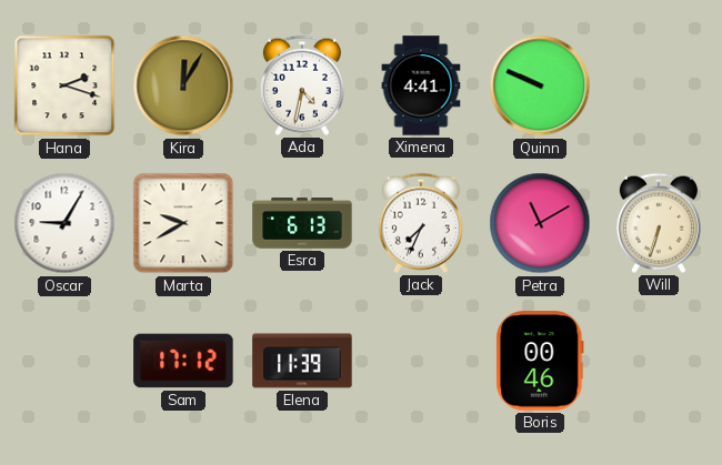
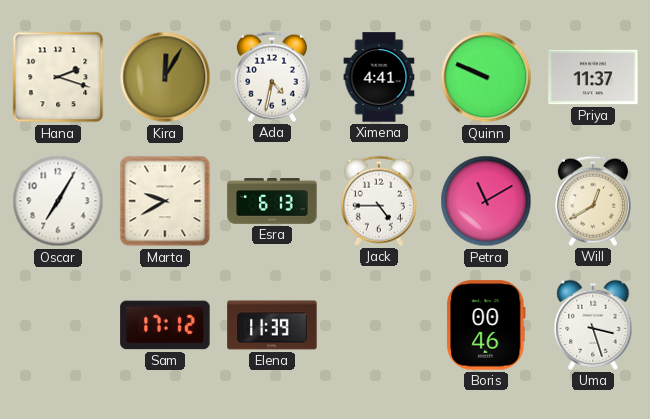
Priya: none -> 11:37 (593, 77)
Oscar: 9:05 -> 7:05 (58, 201)
Jack: 7:34 -> 4:45 (379, 201)
Will: 6:33 -> 12:40 (593, 201)
Uma: none -> 3:27 (593, 325)
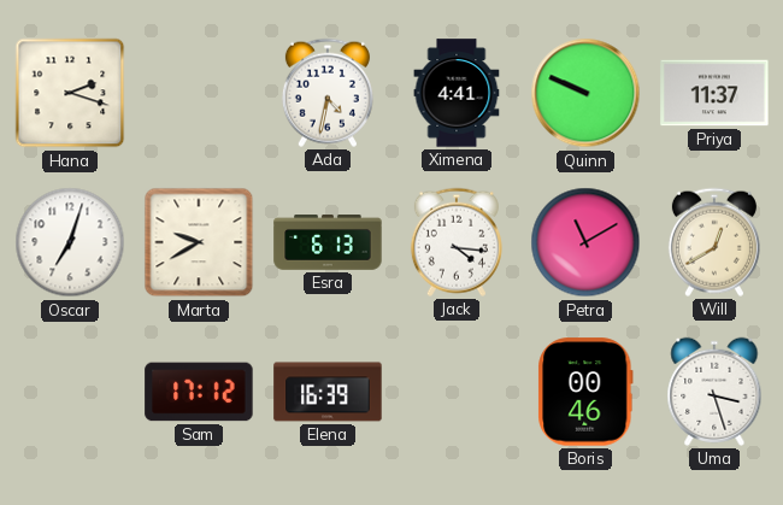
Kira: 12:05 -> none (165, 77)
Oscar: 7:05 -> 7:03 (70, 242)
Jack: 4:45 -> 4:16 (457, 242)
Elena: 11:39 -> 16:39 (328, 392)
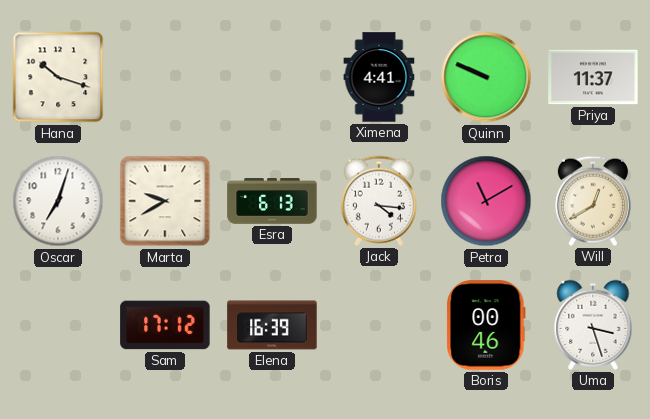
Hana: 2:18 -> 10:18 (58, 77)
Ada: 4:32 -> none (328, 93)
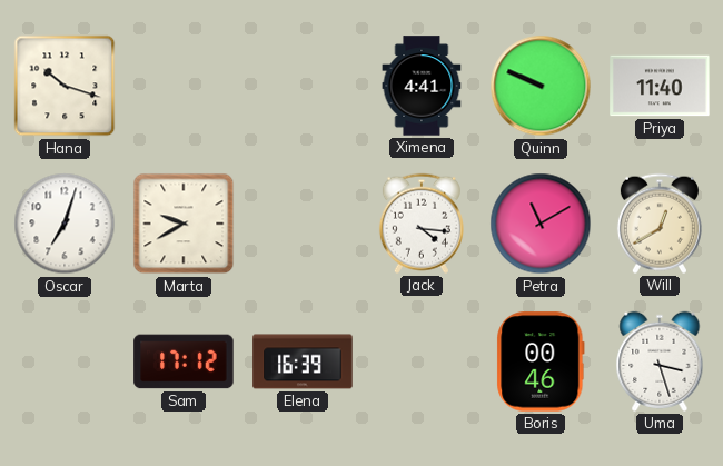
Priya: 11:37 -> 11:40 (660, 86)
Esra: 6:13 -> none (272, 201)
